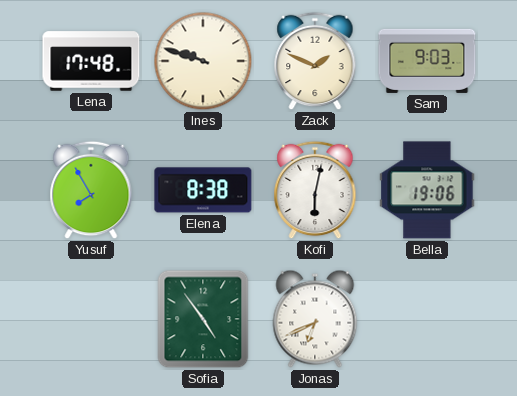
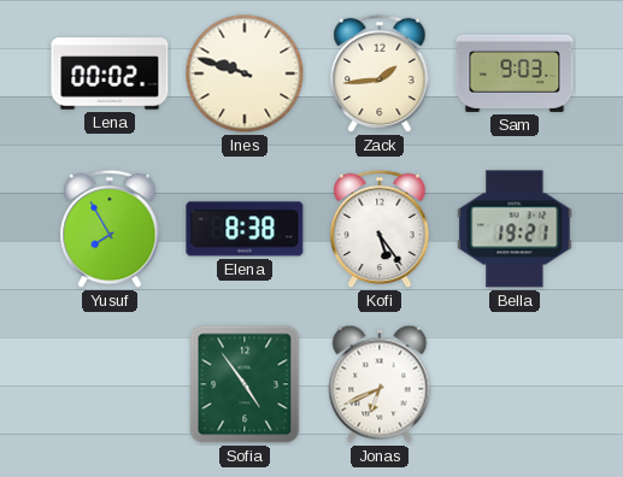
Lena: 17:48 -> 00:02 (110, 73)
Zack: 1:49 -> 1:44 (380, 73)
Kofi: 6:02 -> 5:24 (380, 229)
Bella: 19:06 -> 19:21 (515, 229)
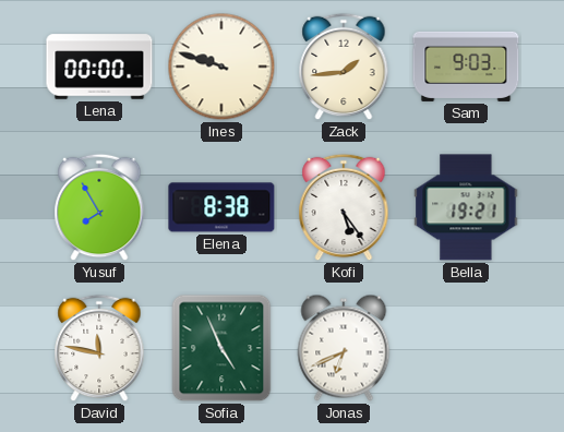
Lena: 00:02 -> 00:00 (99, 67)
David: none -> 11:47 (99, 348)
Sofia: 4:54 -> 4:56 (221, 348)
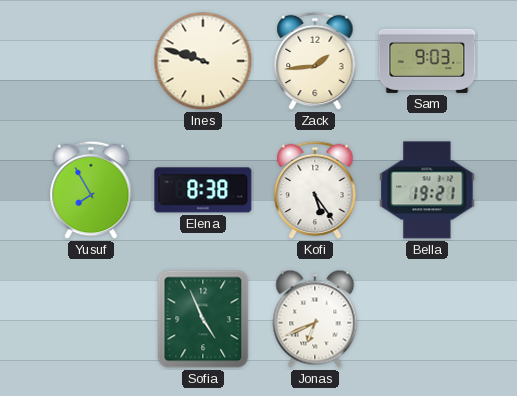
Lena: 00:00 -> none (99, 67)
David: 11:47 -> none (99, 348)
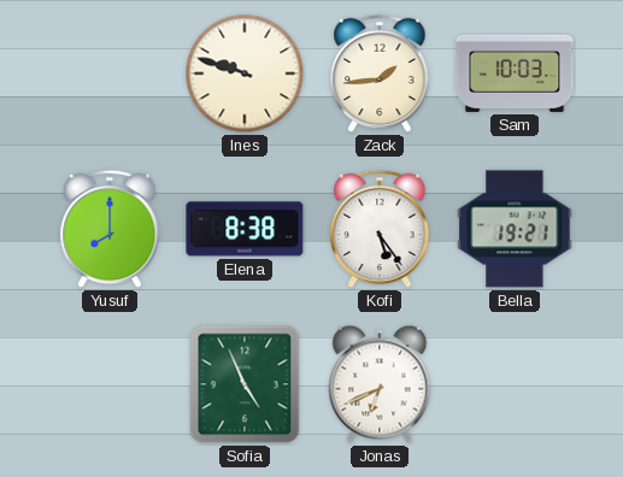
Sam: 9:03 -> 10:03 (515, 73)
Yusuf: 7:55 -> 8:00 (110, 229)
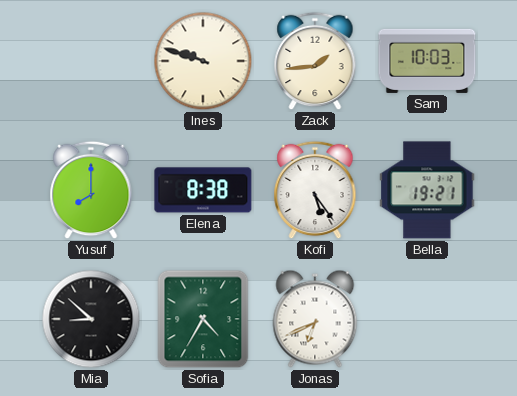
Mia: none -> 8:52 (91, 319)
Sofia: 4:56 -> 4:35 (203, 319)
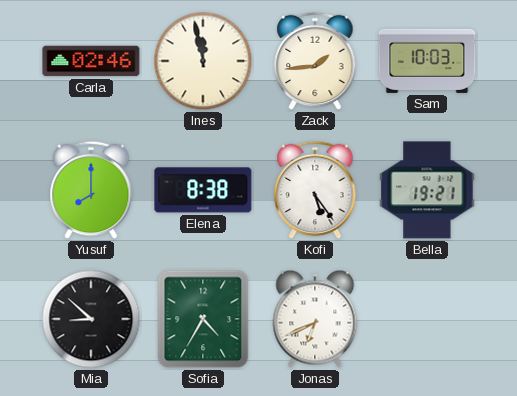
Carla: none -> 02:46 (91, 61)
Ines: 9:48 -> 11:58 (203, 61)
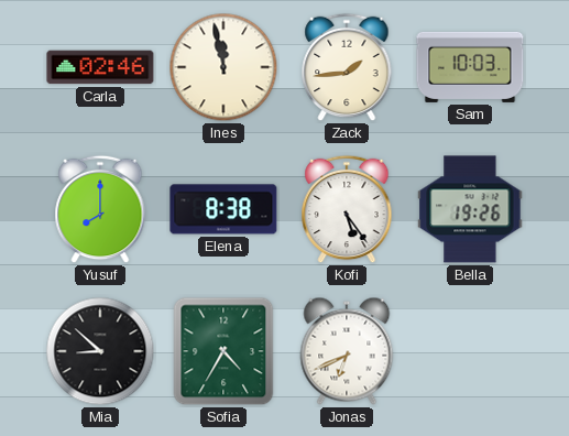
Bella: 19:21 -> 19:26 (470, 209)
